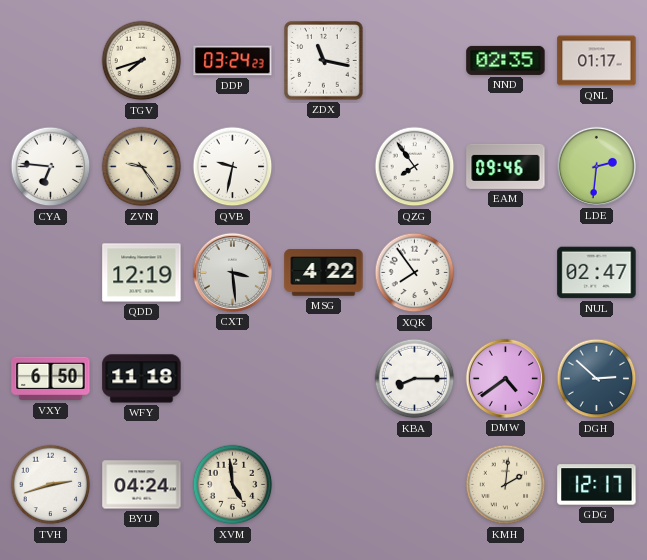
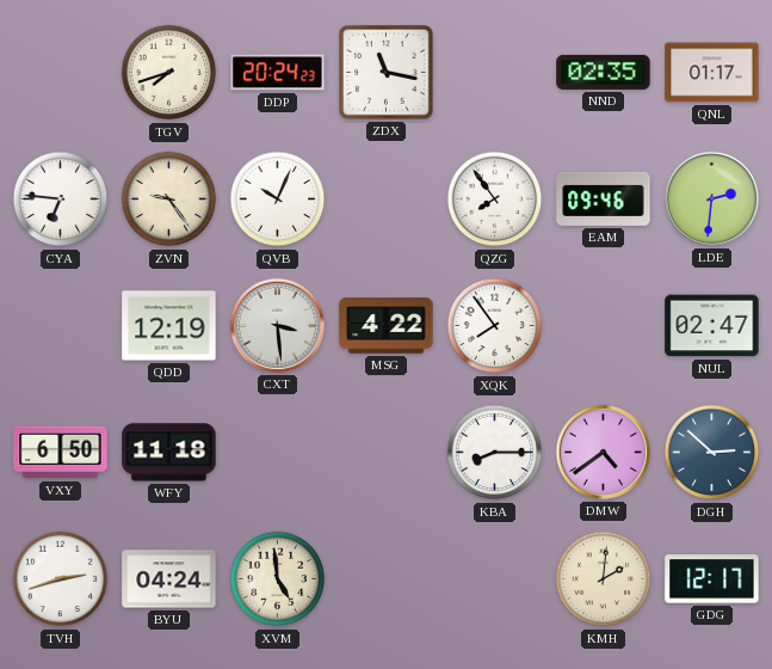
DDP: 03:24 -> 20:24 (278, 73)
QVB: 9:32 -> 10:04 (278, 200)
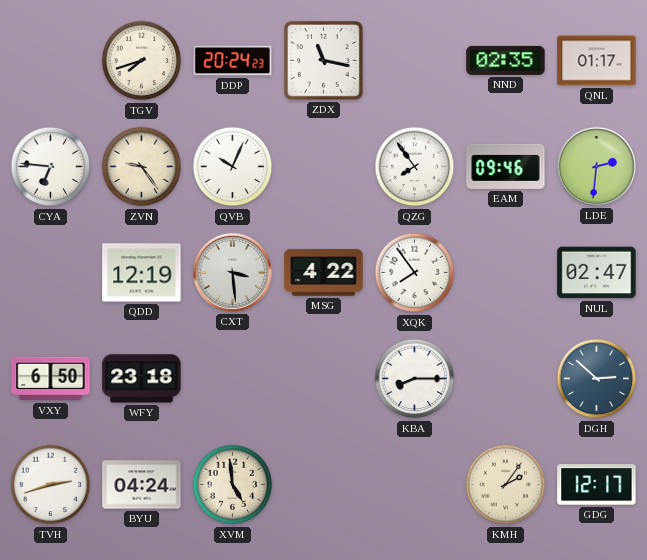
WFY: 11:18 -> 23:18 (142, 379)
DMW: 4:39 -> none (603, 452)
KMH: 2:01 -> 2:06 (506, 485)
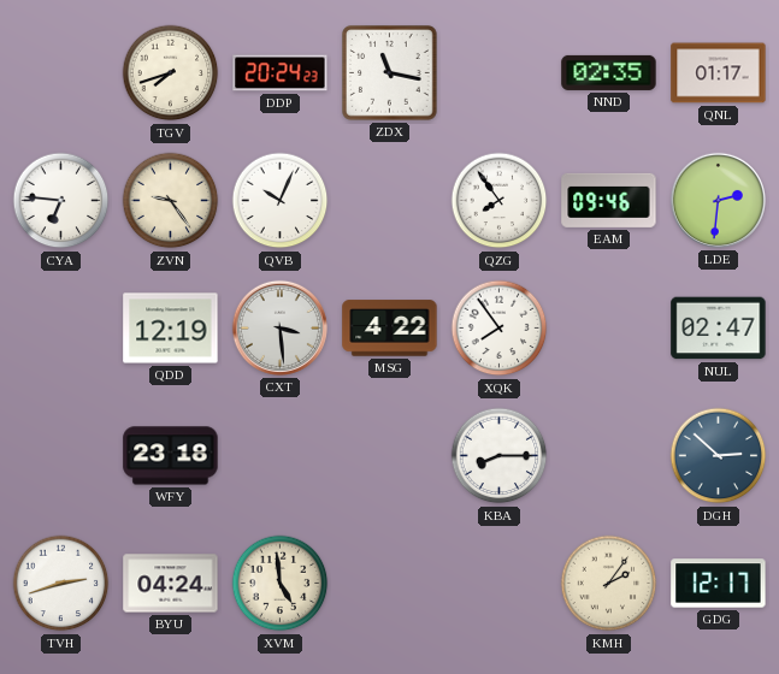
VXY: 6:50 -> none (51, 379)
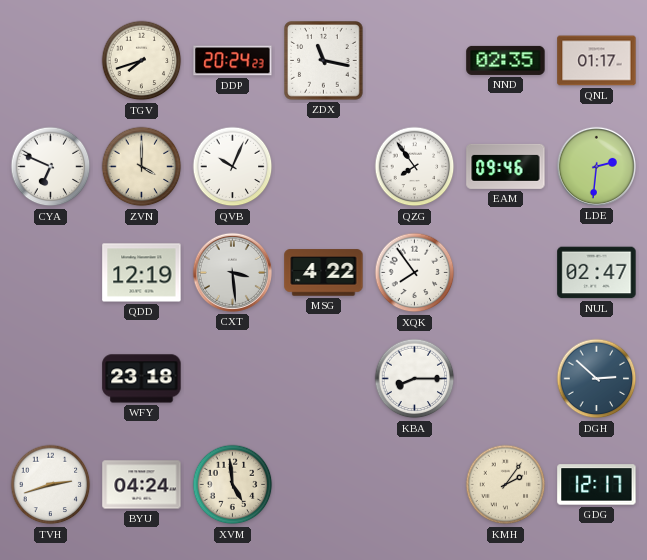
CYA: 6:46 -> 6:49 (51, 167)
ZVN: 9:24 -> 4:00 (142, 167)
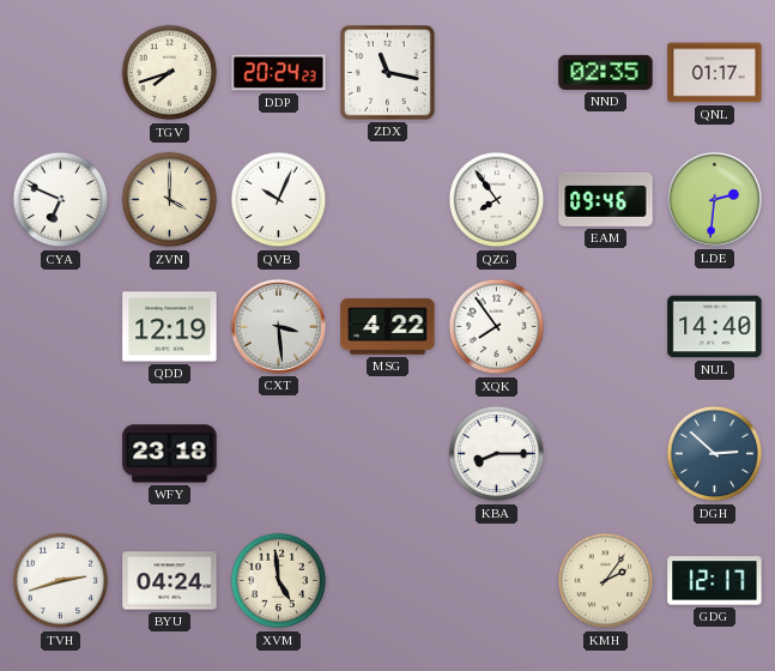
NUL: 02:47 -> 14:40 (715, 327)
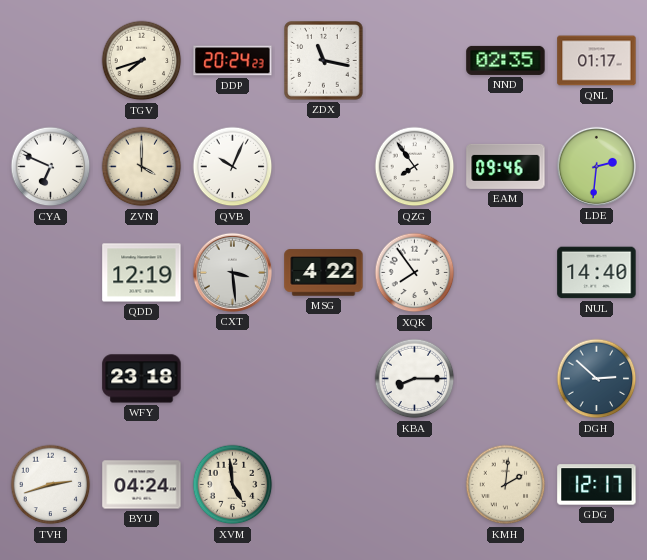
KMH: 2:06 -> 2:01 (506, 485)
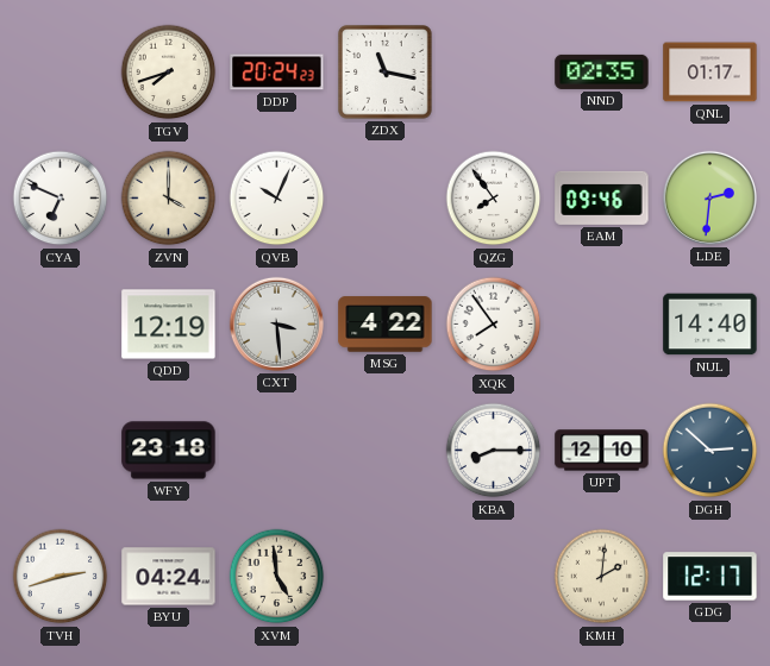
UPT: none -> 12:10 (602, 451)
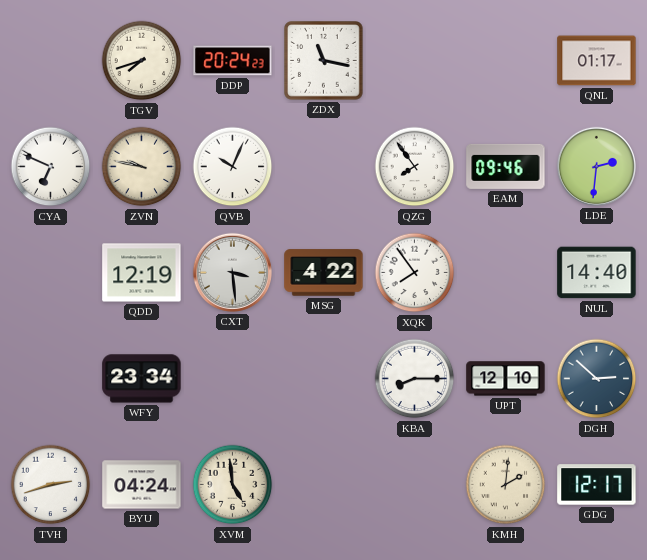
NND: 02:35 -> none (602, 71)
ZVN: 4:00 -> 9:47 (142, 167)
WFY: 23:18 -> 23:34 (142, 379)
